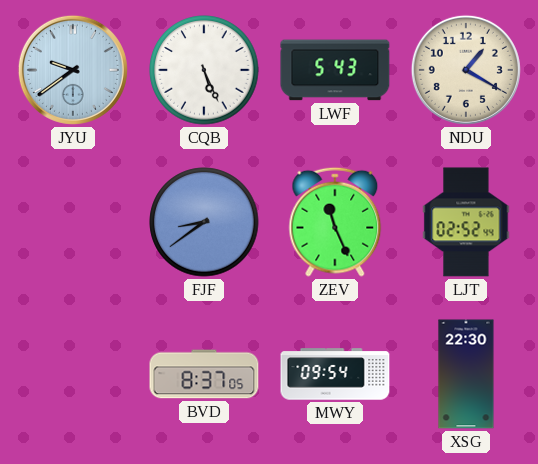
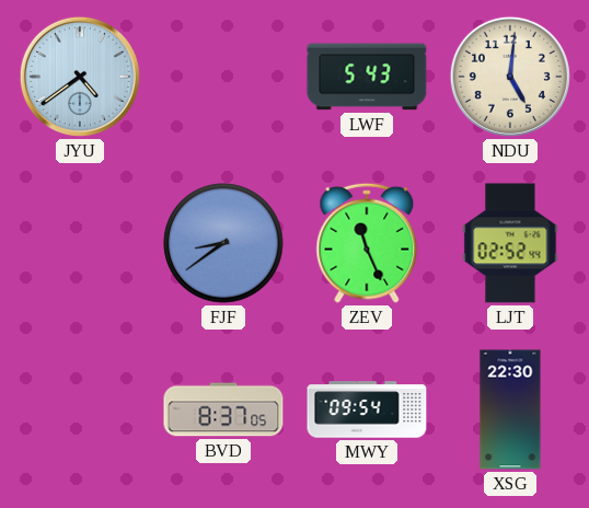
JYU: 9:39 -> 4:39 (80, 77)
CQB: 5:26 -> none (204, 70)
NDU: 1:20 -> 5:01 (510, 77)
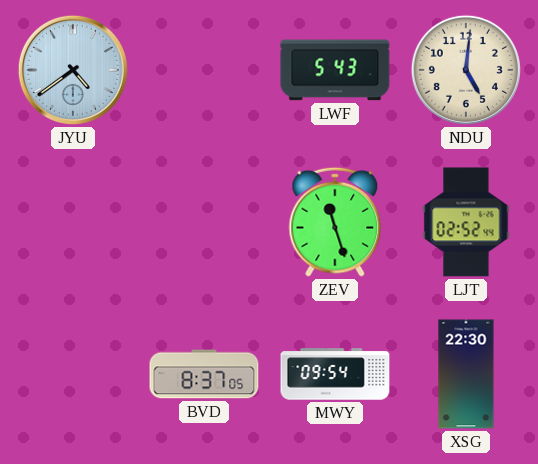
FJF: 8:39 -> none (223, 243)
ZEV: 11:26 -> 11:27 (335, 222)
